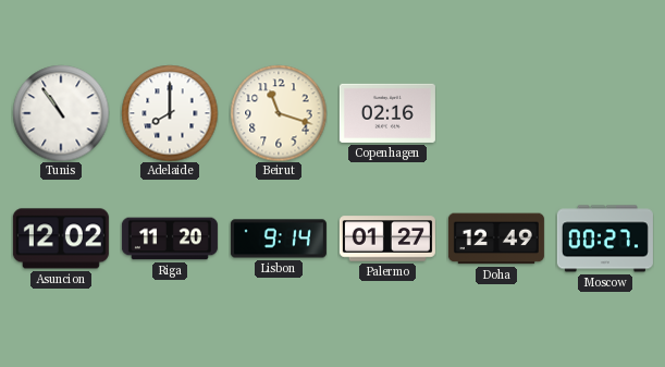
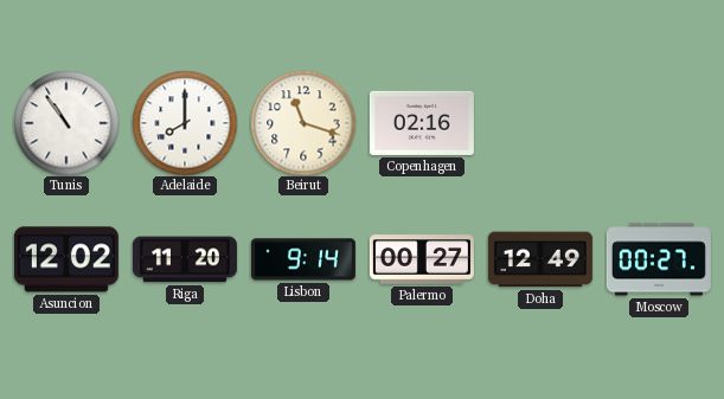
Palermo: 01:27 -> 00:27 (422, 259)
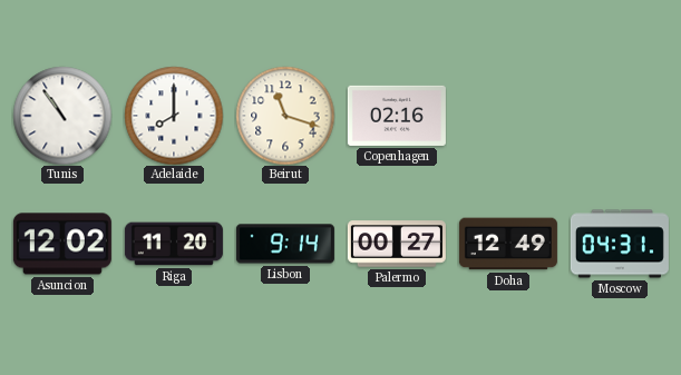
Moscow: 00:27 -> 04:31 (620, 244)
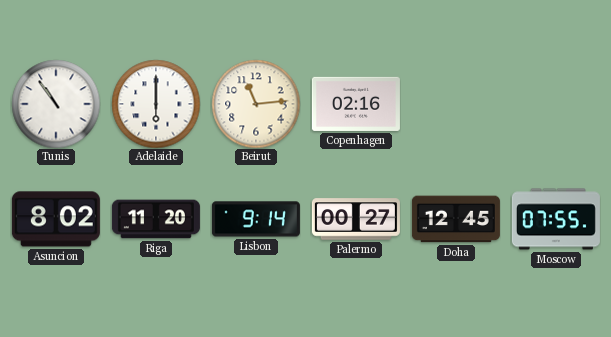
Adelaide: 8:00 -> 6:00 (156, 104)
Beirut: 11:18 -> 11:14 (256, 104)
Asuncion: 12:02 -> 8:02 (56, 219)
Doha: 12:49 -> 12:45 (456, 219)
Moscow: 04:31 -> 07:55 (556, 219)
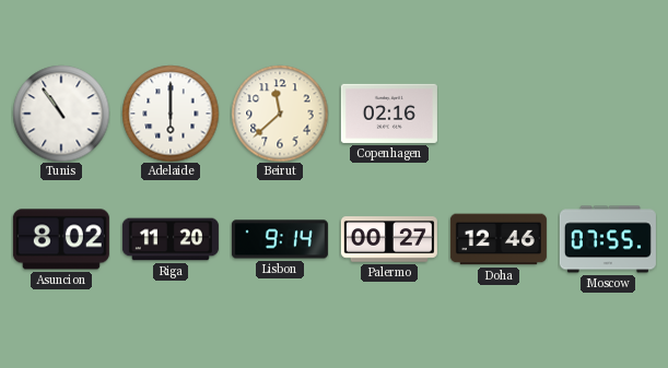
Beirut: 11:14 -> 11:38 (280, 114)
Doha: 12:45 -> 12:46 (499, 239)
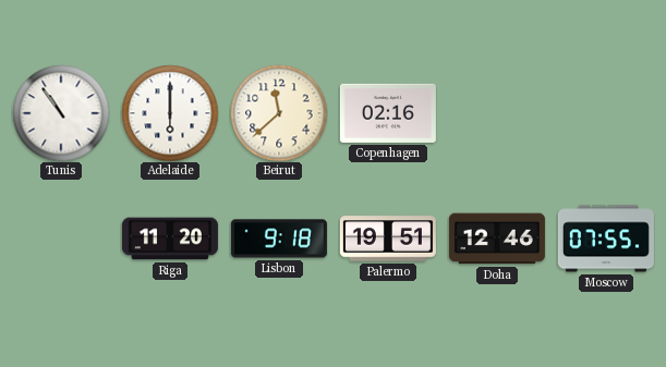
Asuncion: 8:02 -> none (61, 239)
Lisbon: 9:14 -> 9:18 (279, 238)
Palermo: 00:27 -> 19:51 (388, 238)
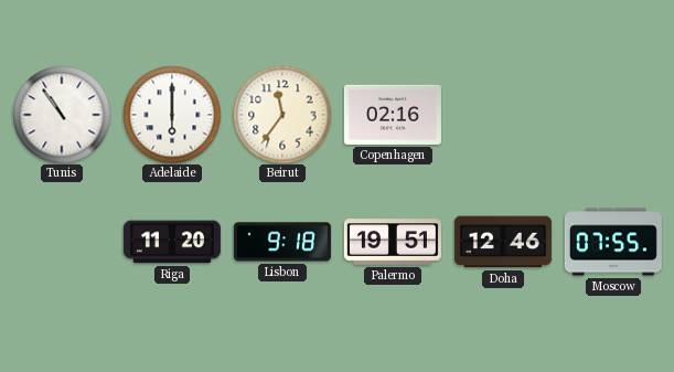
Beirut: 11:38 -> 11:36 (282, 115)
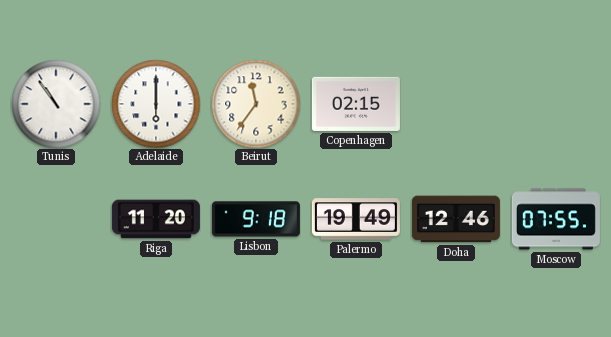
Copenhagen: 02:16 -> 02:15 (356, 104)
Palermo: 19:51 -> 19:49 (356, 219)
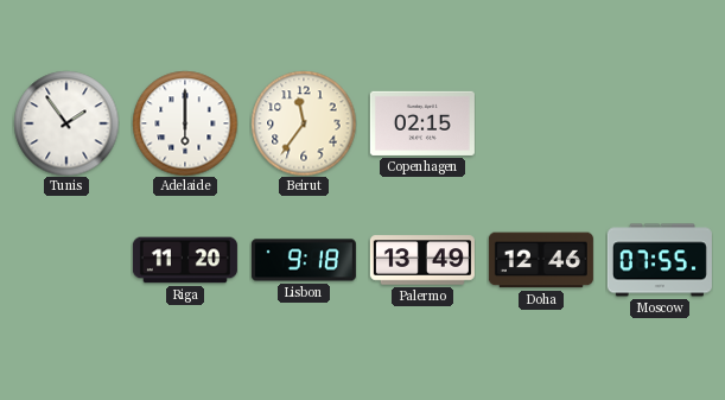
Tunis: 10:54 -> 1:54 (66, 123)
Palermo: 19:49 -> 13:49 (422, 260)
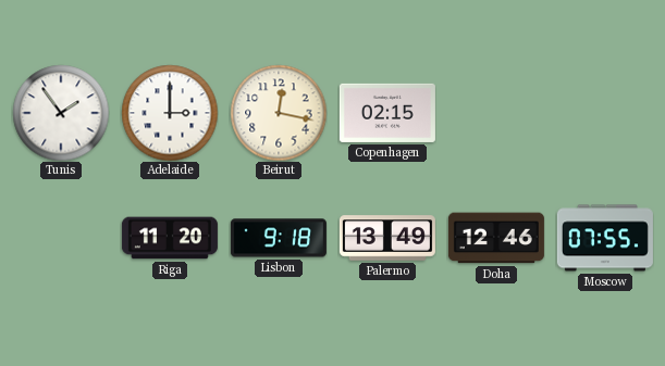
Adelaide: 6:00 -> 3:00 (170, 113)
Beirut: 11:36 -> 12:17 (279, 113)
